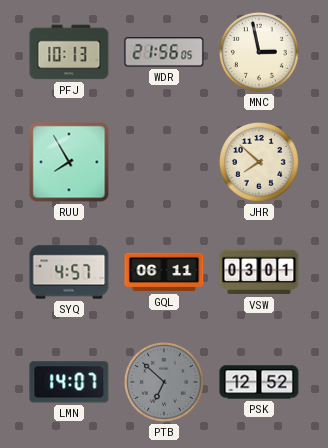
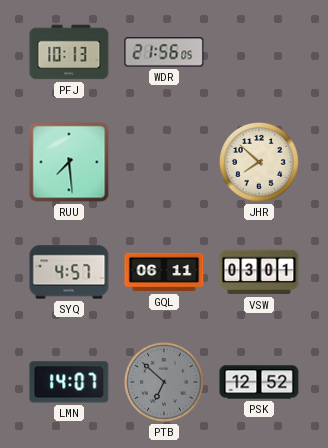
MNC: 2:58 -> none (260, 53)
RUU: 7:55 -> 7:29 (69, 162)
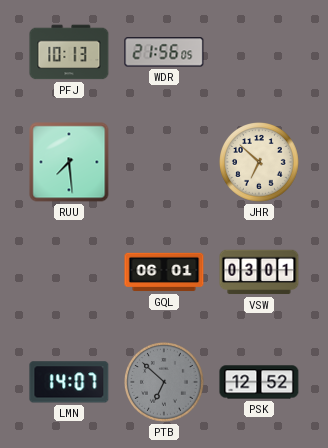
JHR: 7:52 -> 6:52 (260, 163)
SYQ: 4:57 -> none (69, 272)
GQL: 06:11 -> 06:01 (164, 272)
